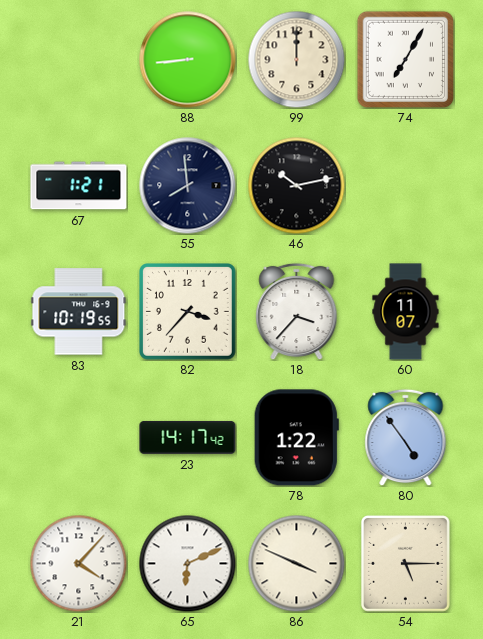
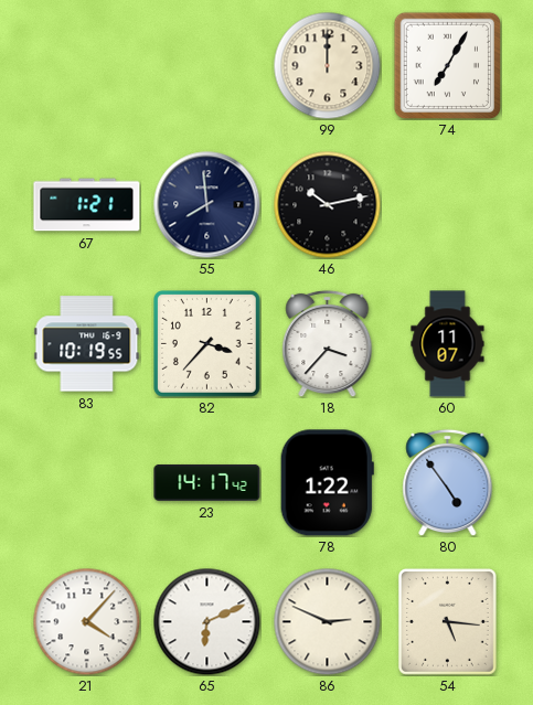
88: 8:44 -> none (188, 60)
86: 3:49 -> 2:49 (327, 621)
54: 5:15 -> 5:16 (448, 622)
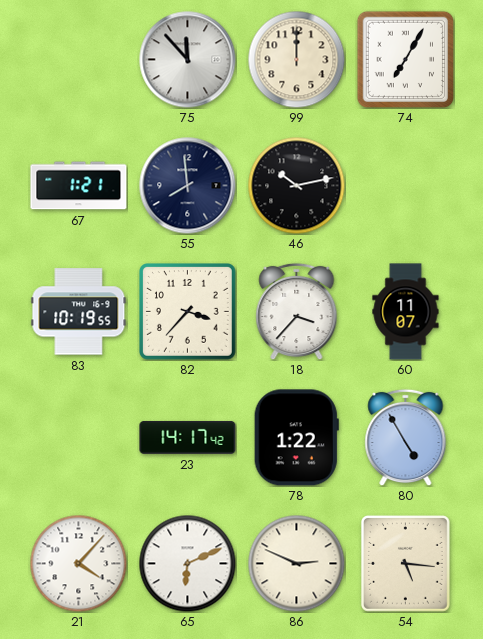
75: none -> 11:53 (188, 60)
80: 4:54 -> 4:55 (406, 437)
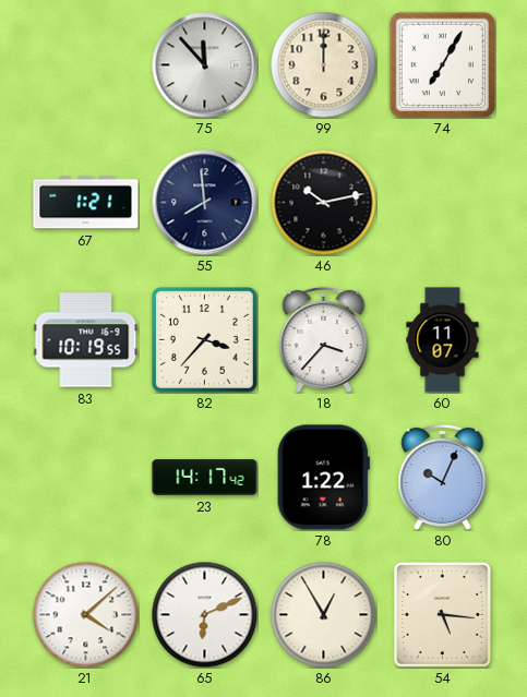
80: 4:55 -> 10:04 (443, 477)
21: 4:07 -> 4:08 (85, 614)
86: 2:49 -> 12:55 (323, 614)
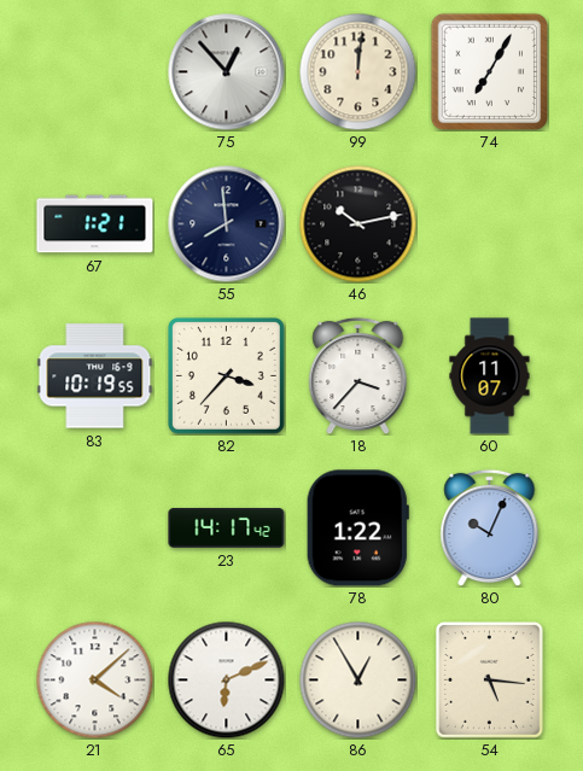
75: 11:53 -> 12:53 (227, 72)
99: 12:00 -> 12:01 (357, 71)
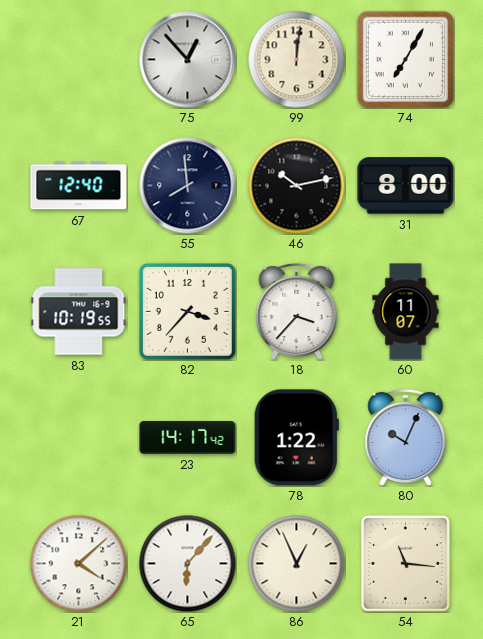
67: 1:21 -> 12:40 (79, 186)
31: none -> 8:00 (406, 186)
65: 6:11 -> 6:07 (187, 563)
86: 12:55 -> 12:56 (296, 563)
54: 5:16 -> 11:16 (406, 564)
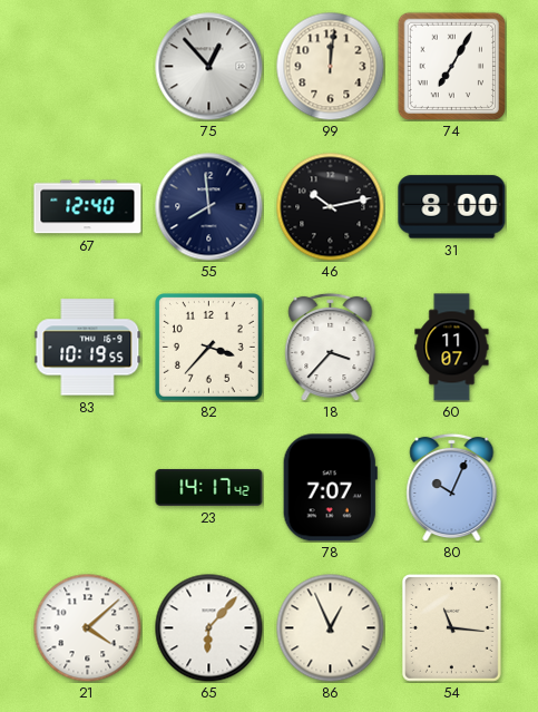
78: 1:22 -> 7:07 (330, 488)
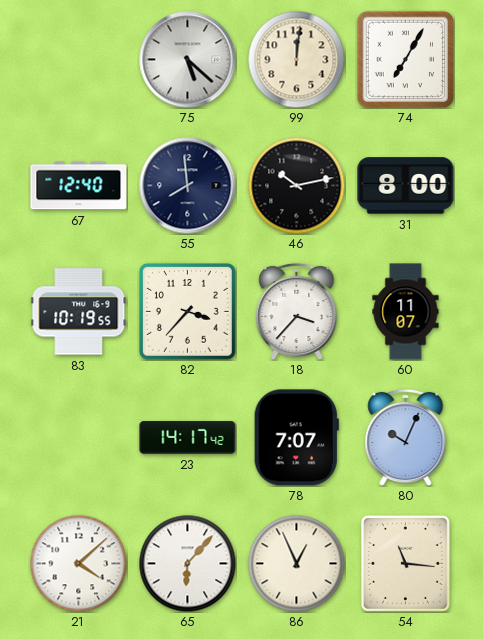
75: 12:53 -> 5:22 (188, 60)
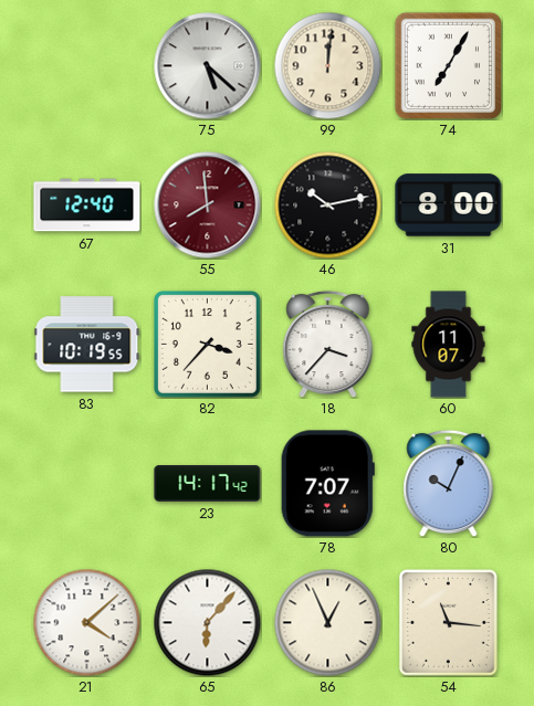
55 dial: navy -> burgundy (208, 206)
